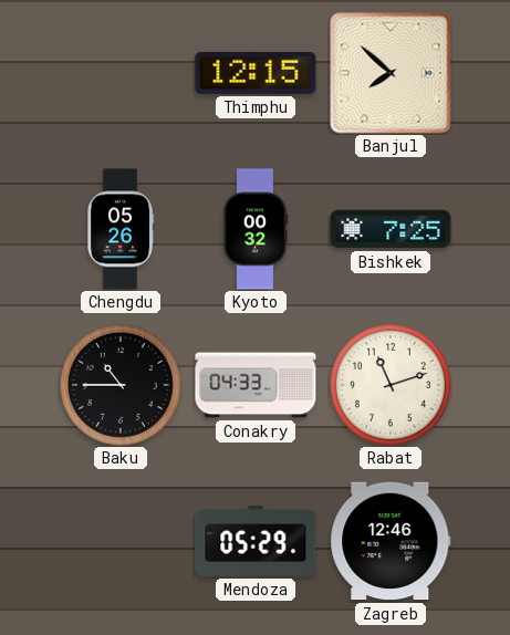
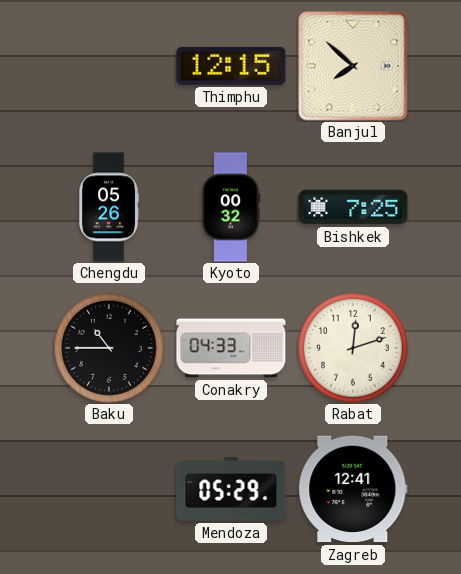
Rabat: 11:12 -> 12:12 (354, 349)
Zagreb: 12:46 -> 12:41 (353, 489)
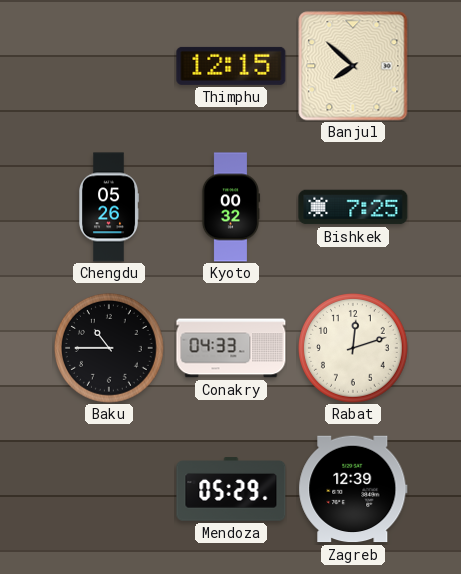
Zagreb: 12:41 -> 12:39 (353, 489)
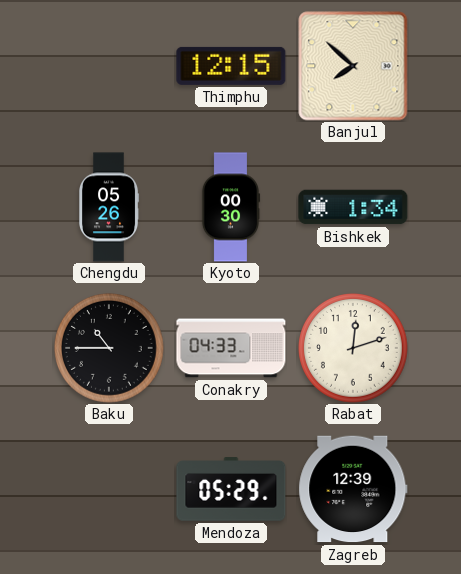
Kyoto: 00:32 -> 00:30 (231, 207)
Bishkek: 7:25 -> 1:34 (353, 207)
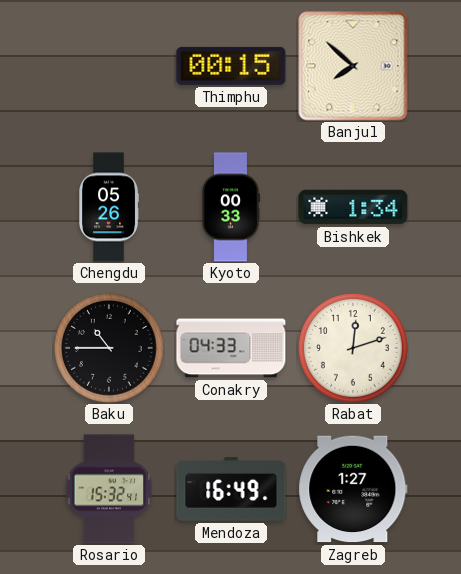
Thimphu: 12:15 -> 00:15 (231, 66)
Kyoto: 00:30 -> 00:33 (231, 207)
Rosario: none -> 15:32 (109, 489)
Mendoza: 05:29 -> 16:49 (231, 489)
Zagreb: 12:39 -> 1:27 (353, 489)
